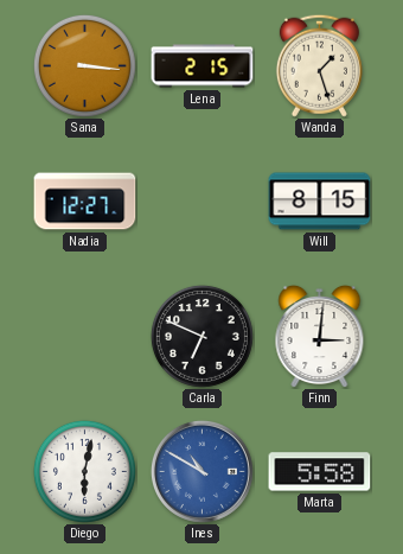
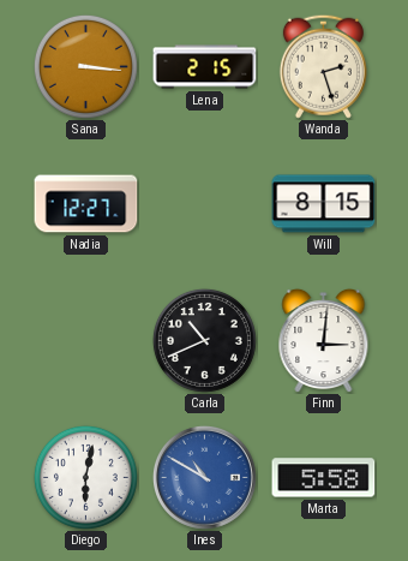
Wanda: 1:27 -> 2:27 (323, 66)
Carla: 6:49 -> 10:41 (204, 340)
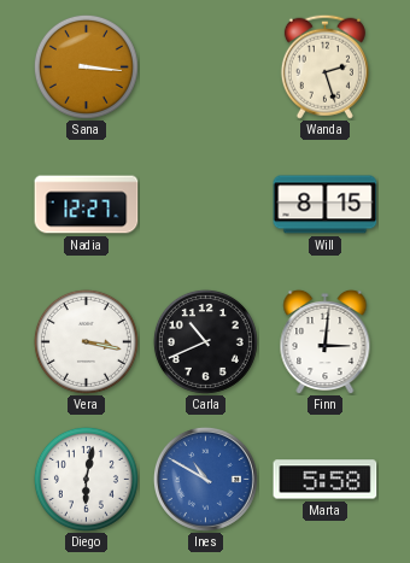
Lena: 2:15 -> none (205, 67)
Vera: none -> 3:17 (86, 341)
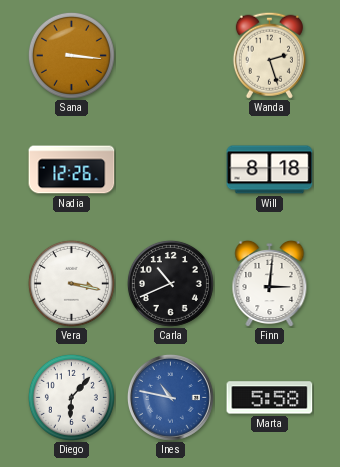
Nadia: 12:27 -> 12:26 (72, 170)
Will: 8:15 -> 8:18 (270, 170)
Diego: 6:02 -> 6:07 (71, 397)
Ines: 10:50 -> 10:47 (170, 397)
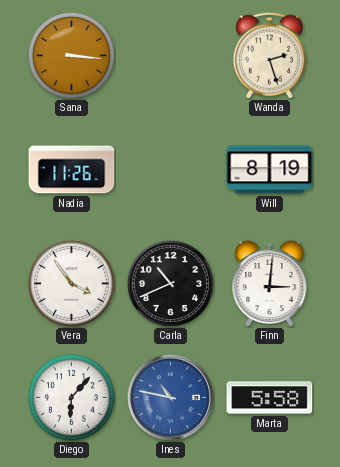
Nadia: 12:26 -> 11:26 (72, 170)
Will: 8:18 -> 8:19 (270, 170)
Vera: 3:17 -> 3:54 (71, 283)
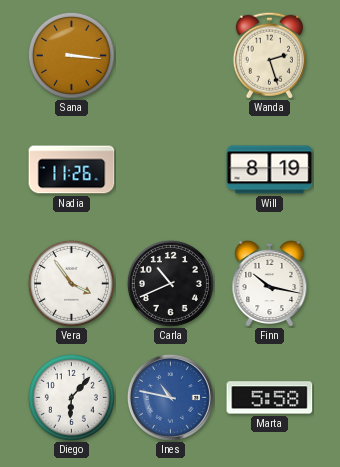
Finn: 3:01 -> 10:17 (270, 283)
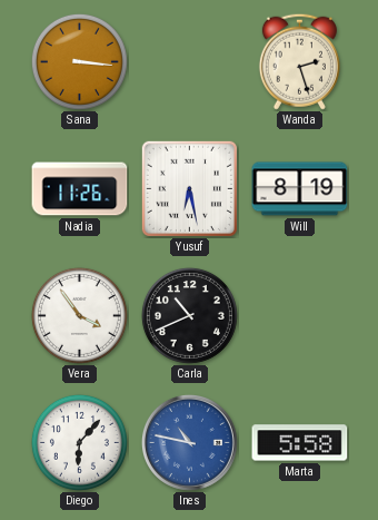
Yusuf: none -> 6:28 (189, 188)
Finn: 10:17 -> none (270, 283)
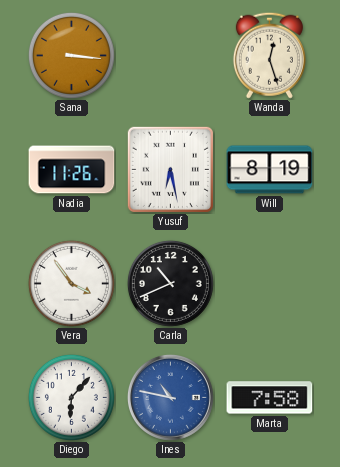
Wanda: 2:27 -> 12:27 (269, 55)
Marta: 5:58 -> 7:58 (270, 398)
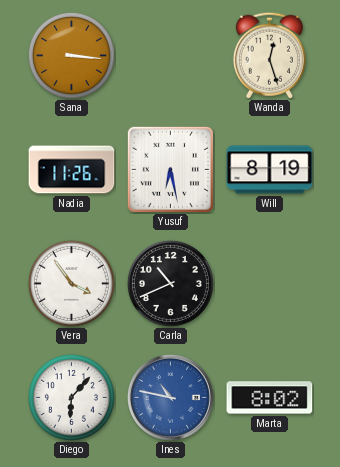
Marta: 7:58 -> 8:02 (270, 398)
